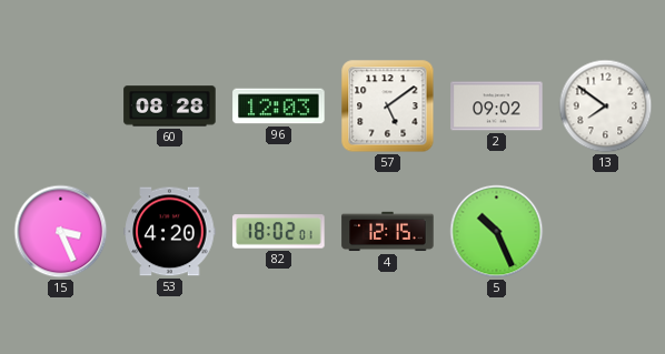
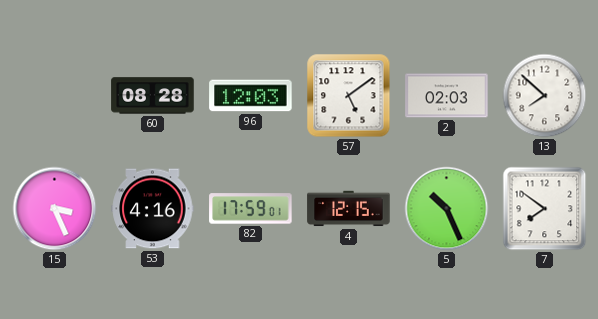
2: 09:02 -> 02:03 (447, 96)
13: 7:51 -> 7:52 (545, 96)
53: 4:20 -> 4:16 (153, 209)
82: 18:02 -> 17:59 (251, 209)
7: none -> 7:51 (545, 209)
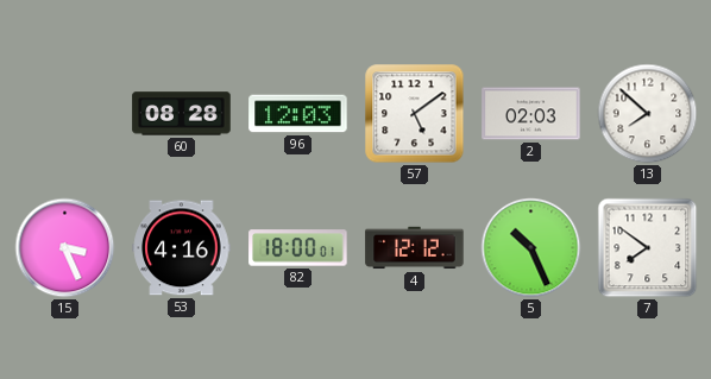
82: 17:59 -> 18:00 (298, 248)
4: 12:15 -> 12:12 (415, 248)
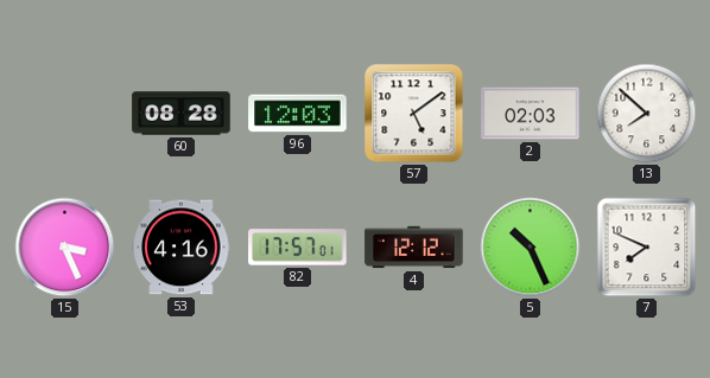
82: 18:00 -> 17:57 (298, 248)
7: 7:51 -> 7:49 (647, 248)
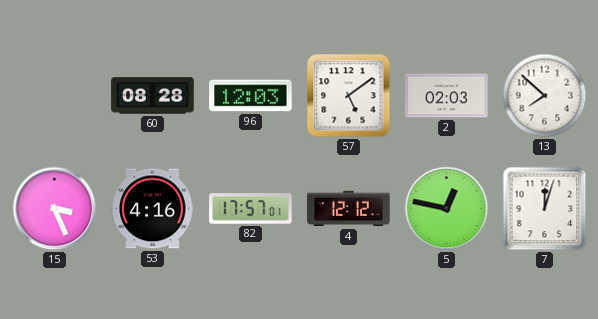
5: 10:26 -> 12:47 (447, 209)
7: 7:49 -> 12:03 (545, 209)
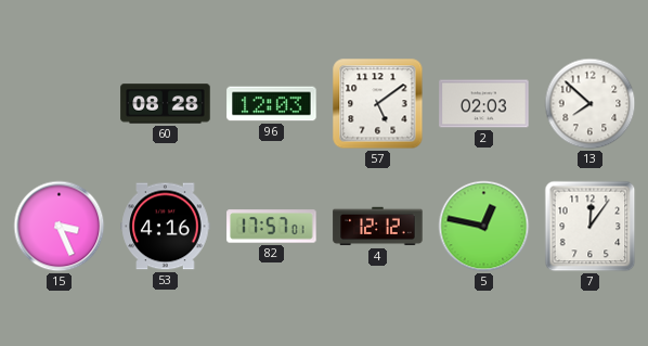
7: 12:03 -> 12:06 (591, 227)
